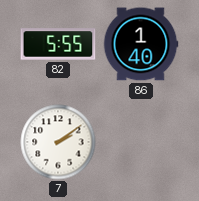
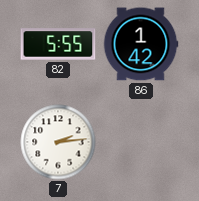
86: 1:40 -> 1:42 (141, 44)
7: 2:09 -> 2:14 (58, 142)
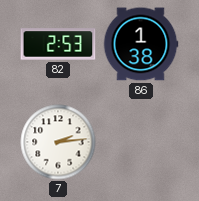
82: 5:55 -> 2:53 (58, 44)
86: 1:42 -> 1:38 (141, 44)
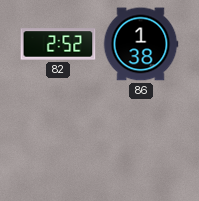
82: 2:53 -> 2:52 (58, 44)
7: 2:14 -> none (58, 142)
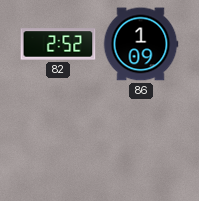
86: 1:38 -> 1:09 (141, 44)
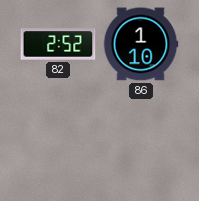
86: 1:09 -> 1:10 (141, 44)
